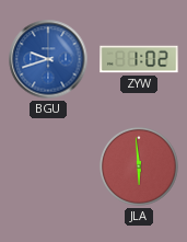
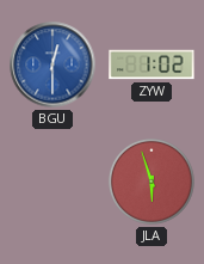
BGU: 9:42 -> 12:30 (52, 65)
JLA: 5:59 -> 5:57 (152, 182)
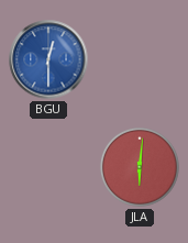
ZYW: 1:02 -> none (152, 65)
JLA: 5:57 -> 6:01 (140, 167)
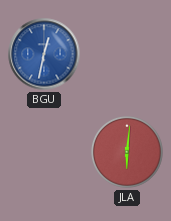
BGU: 12:30 -> 12:32 (44, 54)
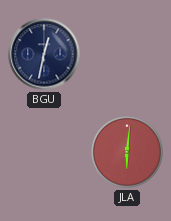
BGU dial: blue -> navy (44, 54)
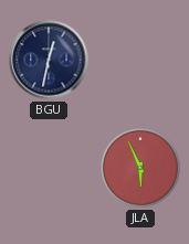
JLA: 6:01 -> 5:56 (140, 168)
